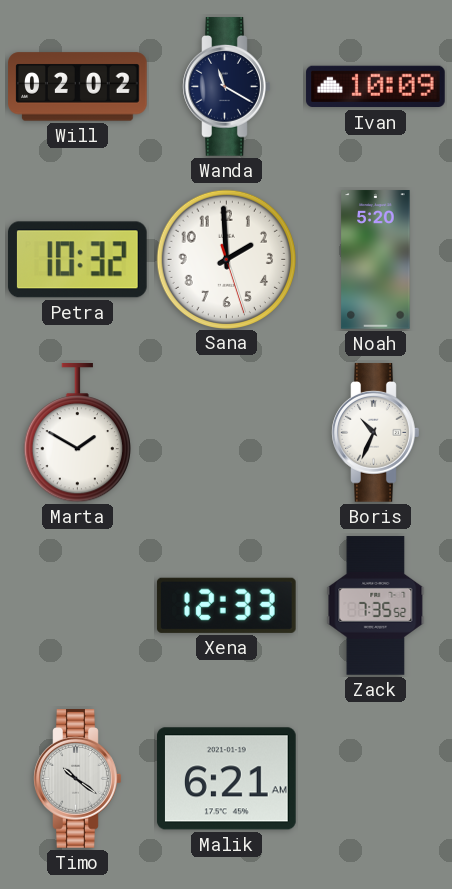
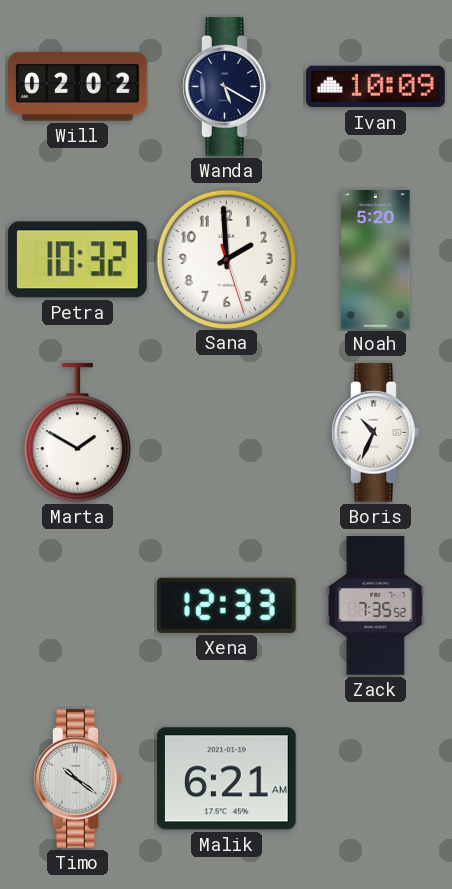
Wanda: 11:20 -> 5:20 (227, 87)
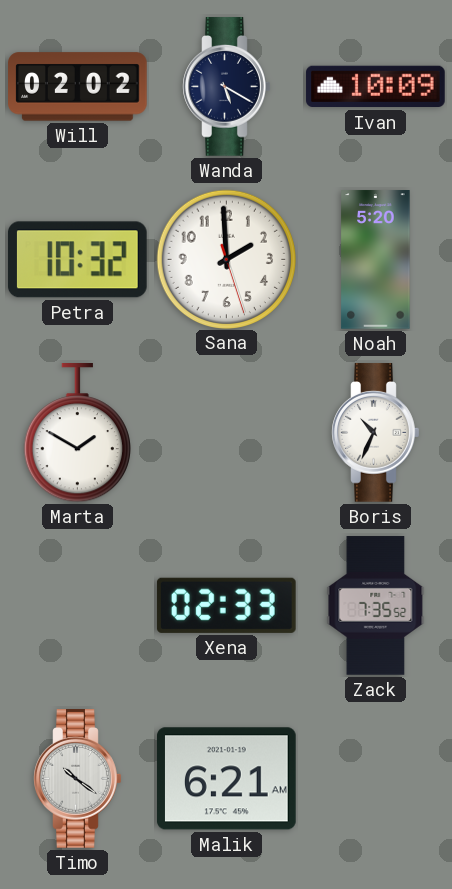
Xena: 12:33 -> 02:33 (226, 605)
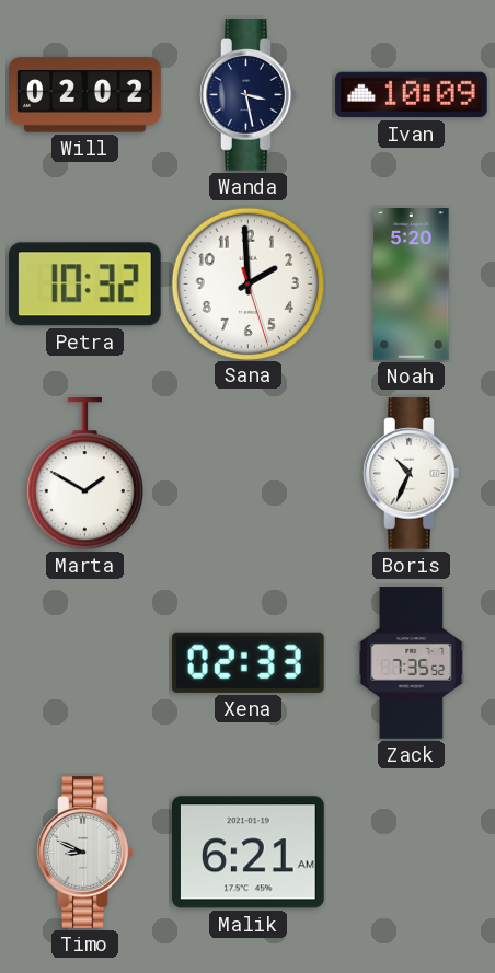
Wanda: 5:20 -> 3:28 (249, 95)
Timo: 10:21 -> 8:49 (85, 853)
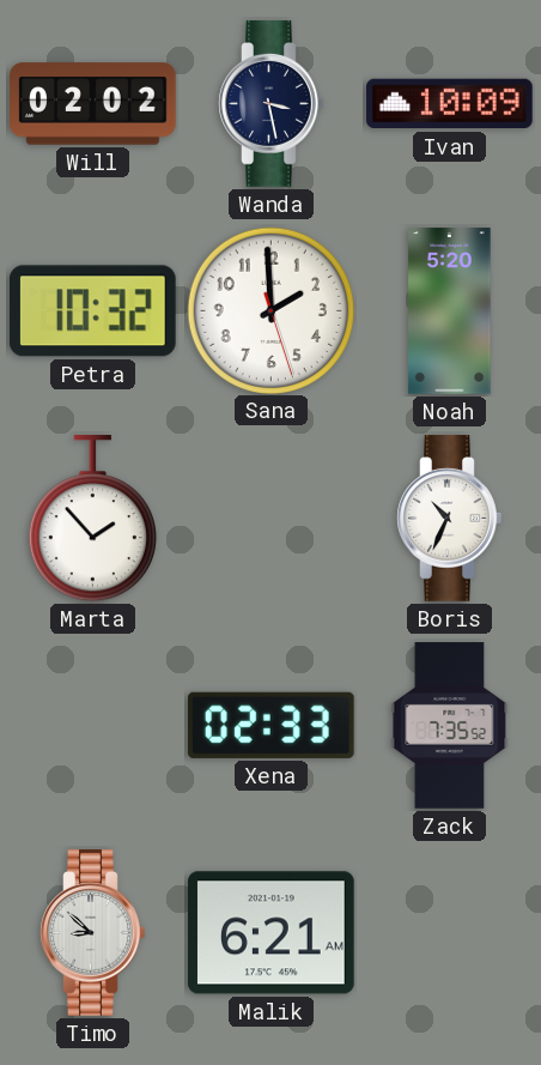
Marta: 1:50 -> 1:53 (92, 520)
Timo: 8:49 -> 8:52 (93, 933)
